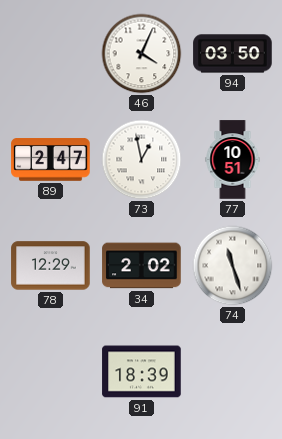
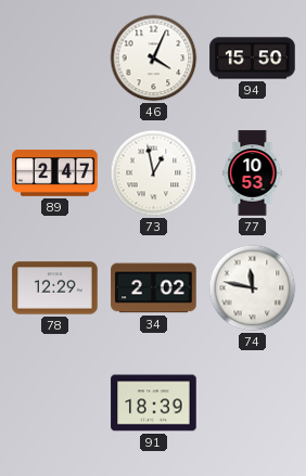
94: 03:50 -> 15:50 (253, 59)
77: 10:51 -> 10:53 (253, 173)
74: 11:27 -> 11:47 (253, 288)
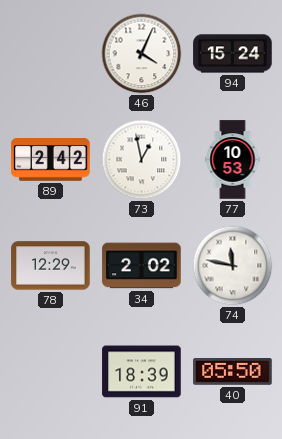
94: 15:50 -> 15:24 (233, 54)
89: 2:47 -> 2:42 (51, 160)
40: none -> 05:50 (233, 372)
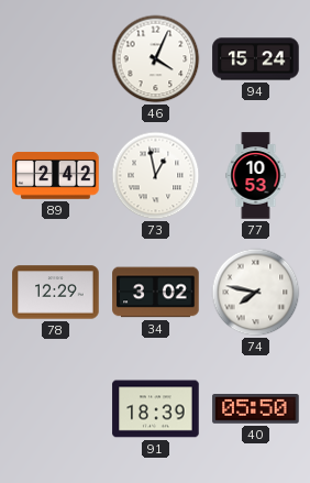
34: 2:02 -> 3:02 (156, 293)
74: 11:47 -> 7:47 (256, 293)
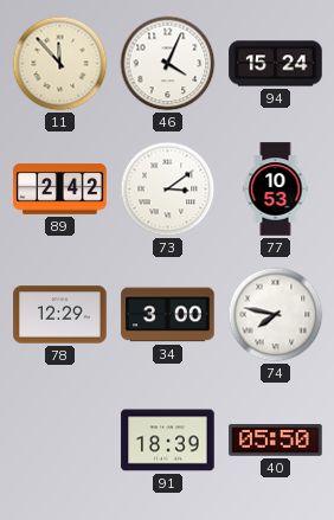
11: none -> 11:53 (60, 64)
73: 12:58 -> 3:09 (168, 190)
34: 3:02 -> 3:00 (168, 315)
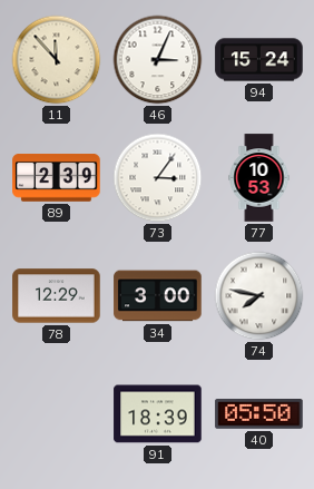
46: 4:04 -> 3:04 (158, 60)
89: 2:42 -> 2:39 (57, 178)
73: 3:09 -> 3:06 (158, 178)
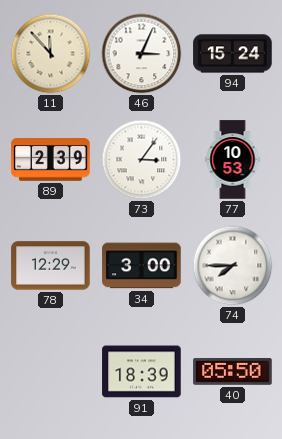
74: 7:47 -> 7:45 (233, 266)
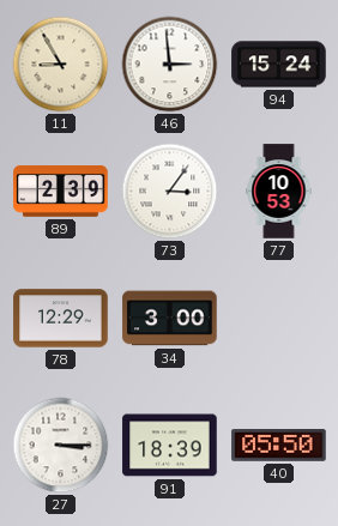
11: 11:53 -> 8:55 (61, 65)
46: 3:04 -> 2:59 (170, 65)
74: 7:45 -> none (233, 266)
27: none -> 3:15 (61, 446)
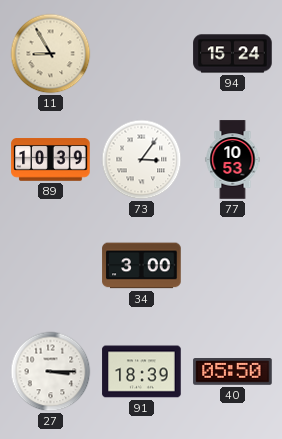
46: 2:59 -> none (170, 65)
89: 2:39 -> 10:39 (51, 160)
78: 12:29 -> none (61, 319)
